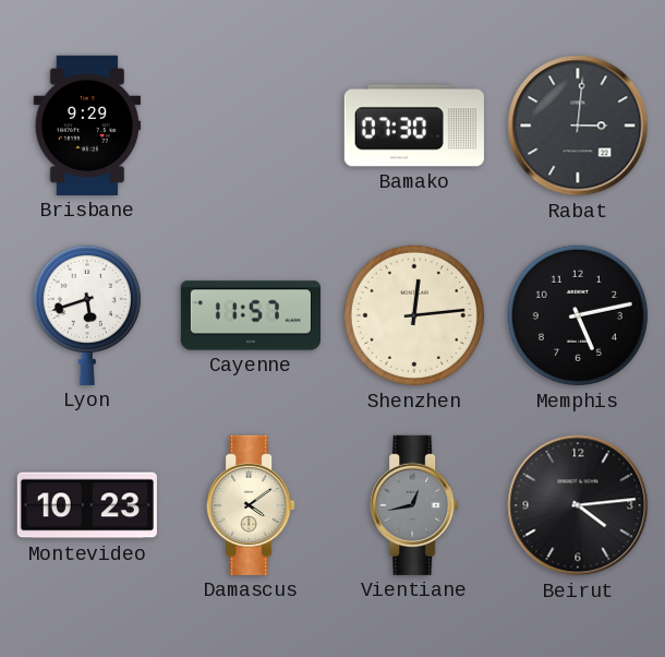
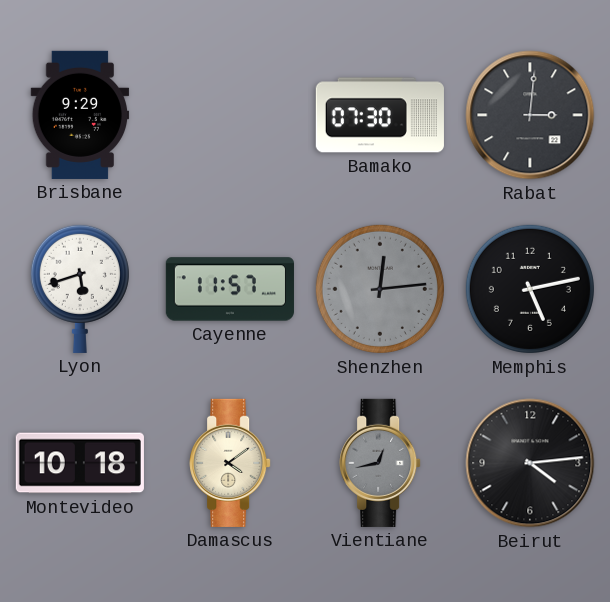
Shenzhen dial: cream -> grey (380, 289)
Montevideo: 10:23 -> 10:18 (80, 463)
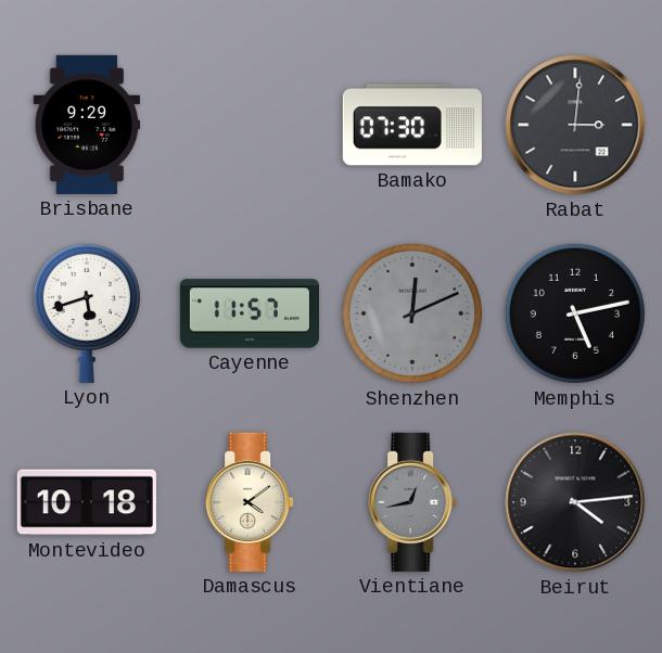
Shenzhen: 12:14 -> 12:11 (412, 313)
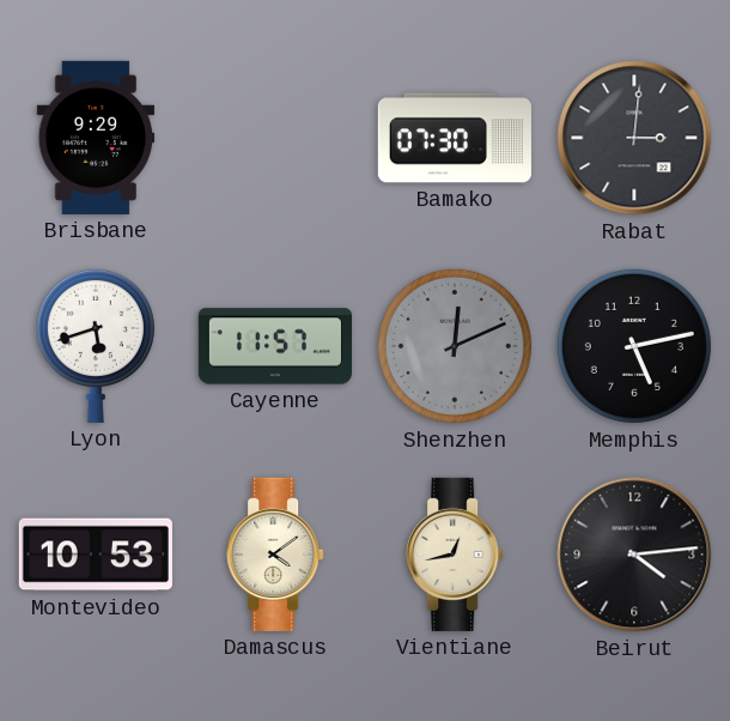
Montevideo: 10:18 -> 10:53 (96, 555)
Vientiane dial: grey -> cream (455, 555)
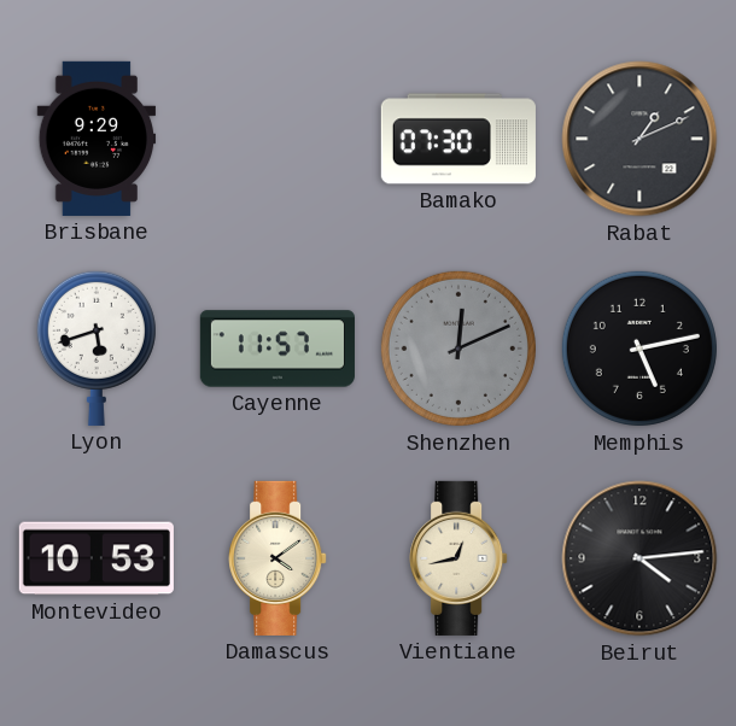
Rabat: 3:01 -> 1:11 (639, 139)
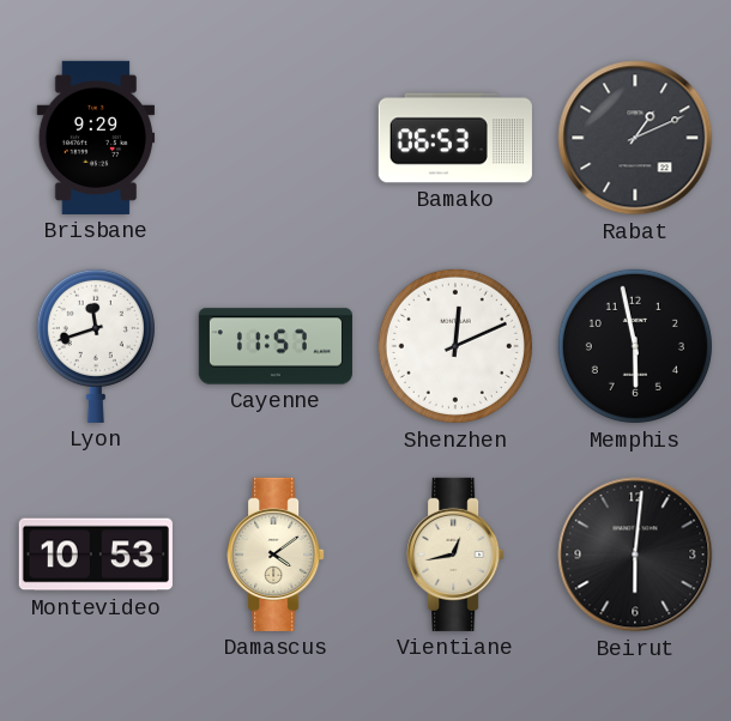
Bamako: 07:30 -> 06:53 (455, 138)
Lyon: 5:42 -> 11:42 (96, 345)
Shenzhen dial: grey -> white (455, 346)
Memphis: 5:13 -> 5:58 (635, 346)
Beirut: 4:14 -> 6:01 (635, 555)
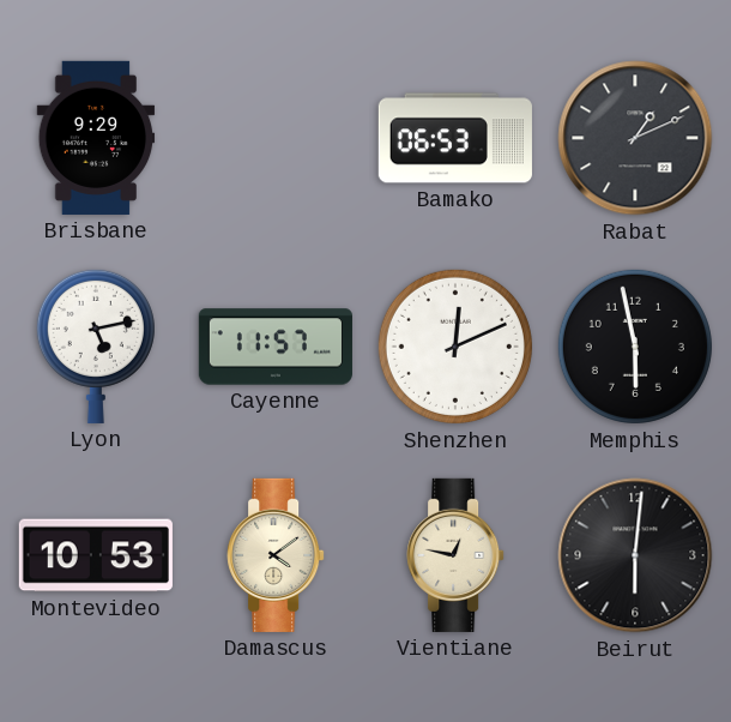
Lyon: 11:42 -> 5:13 (96, 345)
Vientiane: 12:43 -> 12:47 (455, 555)
